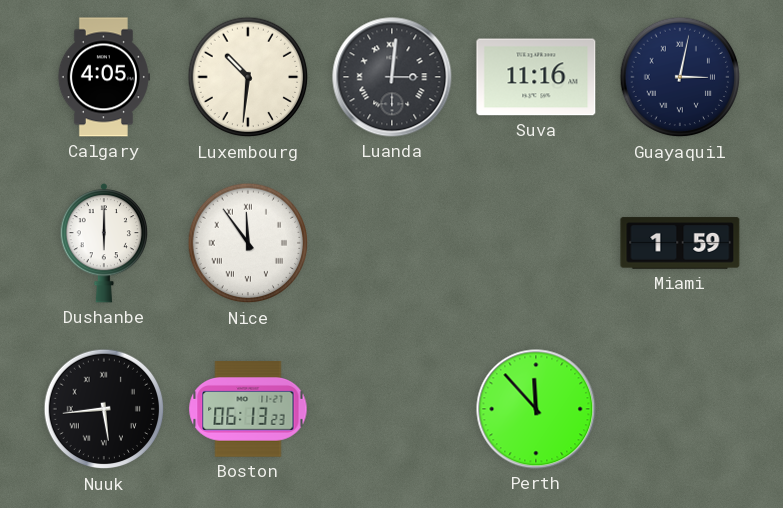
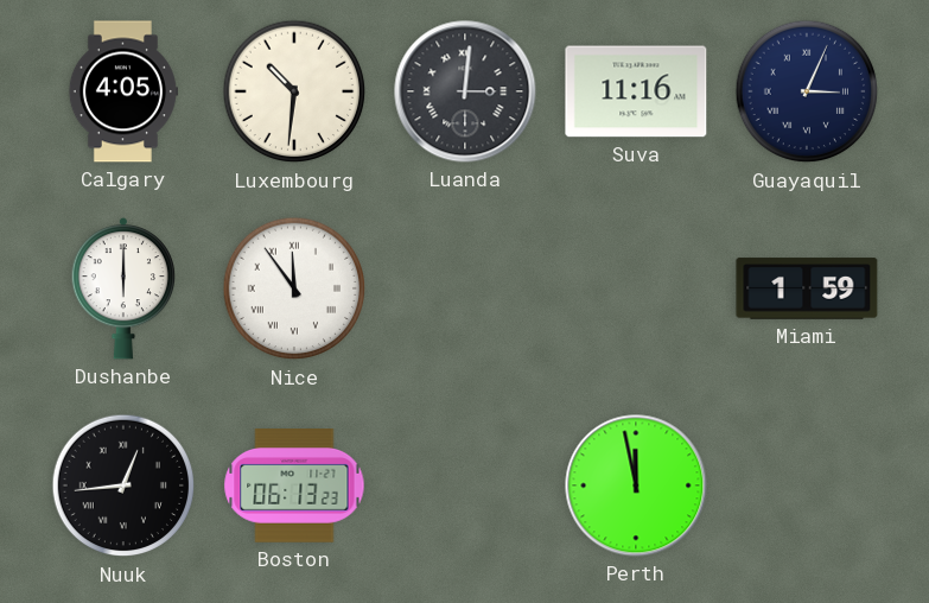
Guayaquil: 3:02 -> 3:04 (807, 91)
Nuuk: 5:44 -> 12:44 (123, 485)
Perth: 11:53 -> 11:58 (636, 485)
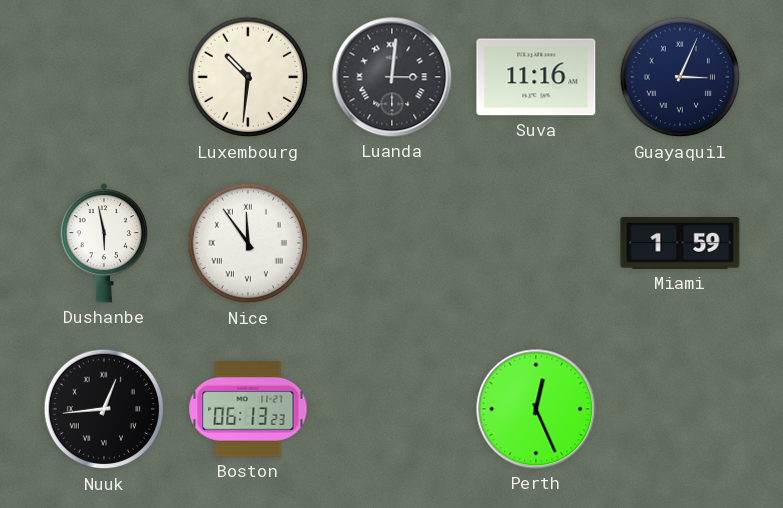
Calgary: 4:05 -> none (122, 91)
Dushanbe: 6:00 -> 5:58 (103, 243)
Perth: 11:58 -> 12:26 (536, 409)
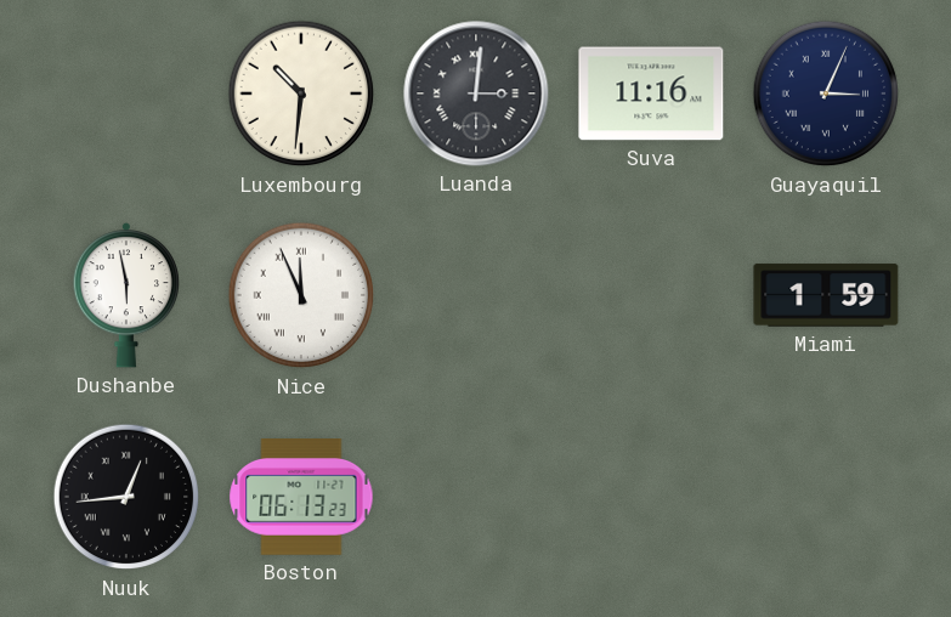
Nice: 11:54 -> 11:56 (301, 295)
Perth: 12:26 -> none (536, 409)
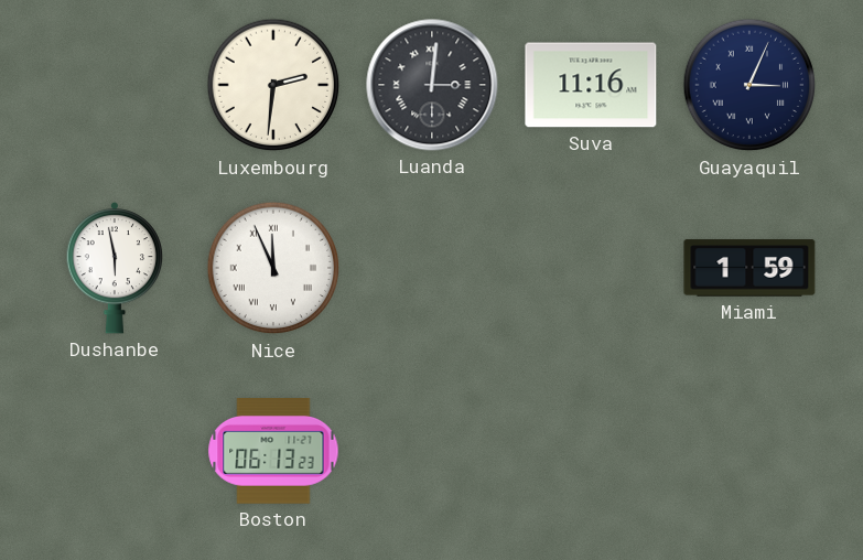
Luxembourg: 10:31 -> 2:31 (273, 85)
Nuuk: 12:44 -> none (126, 497)
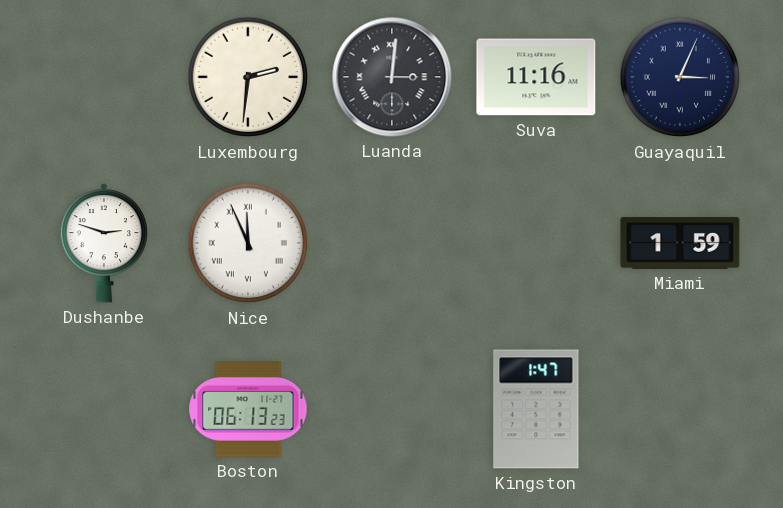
Dushanbe: 5:58 -> 2:48 (103, 243)
Kingston: none -> 1:47 (536, 409)
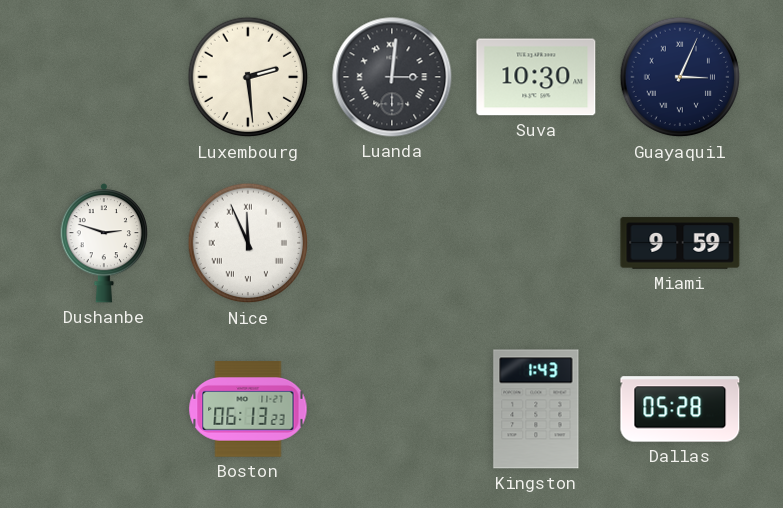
Luxembourg: 2:31 -> 2:29 (248, 77)
Suva: 11:16 -> 10:30 (536, 77)
Miami: 1:59 -> 9:59 (680, 243)
Kingston: 1:47 -> 1:43 (536, 409)
Dallas: none -> 05:28 (680, 409)
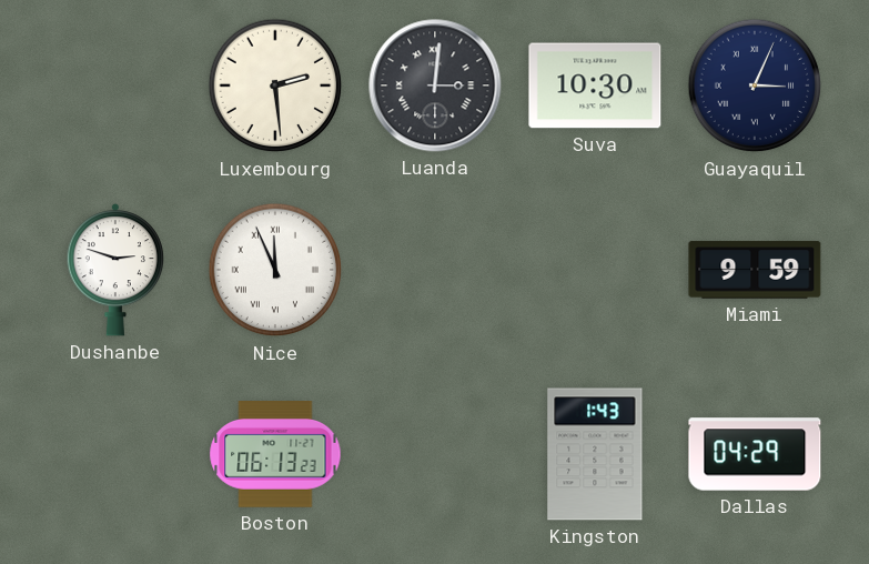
Dallas: 05:28 -> 04:29 (755, 454)
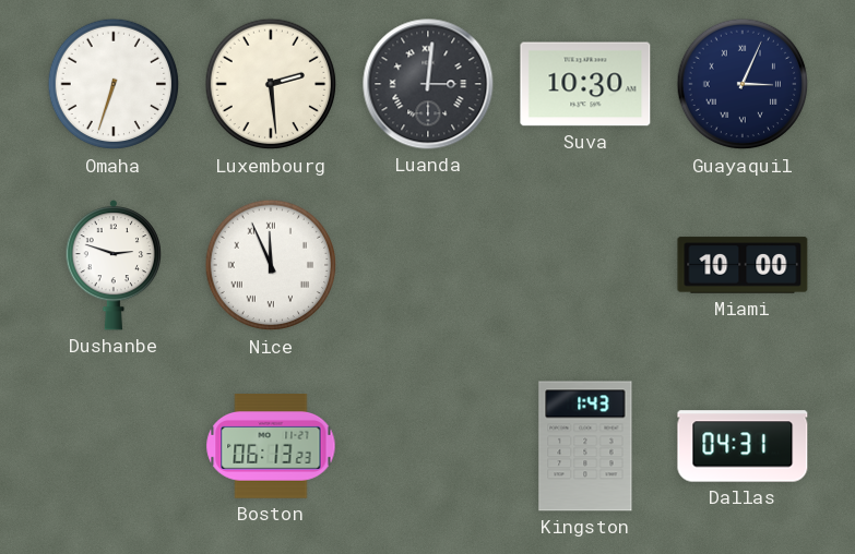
Omaha: none -> 6:33 (114, 84)
Miami: 9:59 -> 10:00 (743, 265)
Dallas: 04:29 -> 04:31 (743, 446)
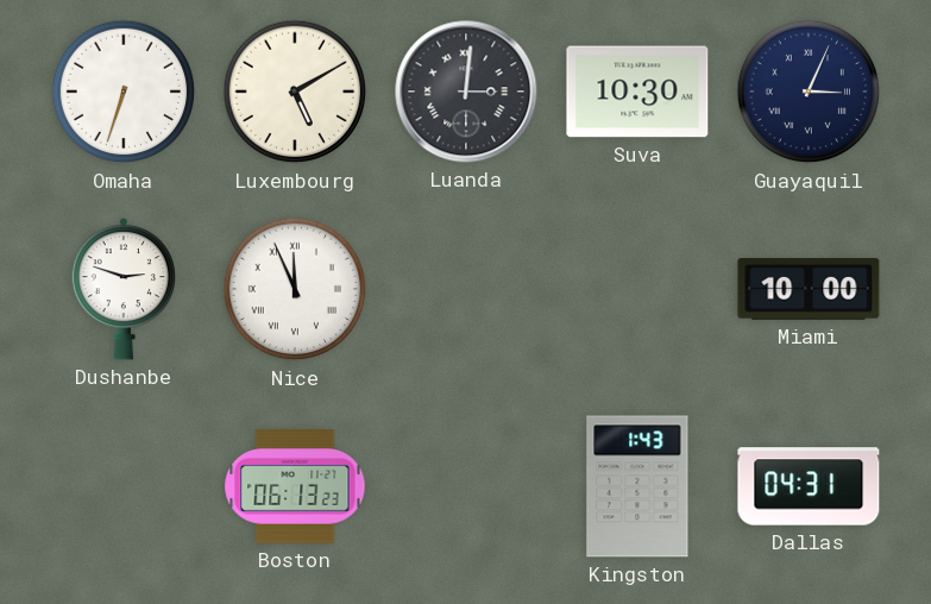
Luxembourg: 2:29 -> 5:10 (295, 92)
